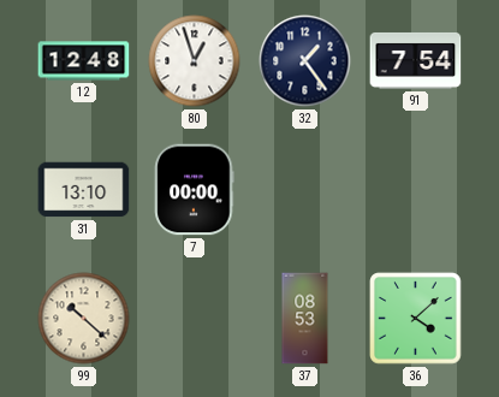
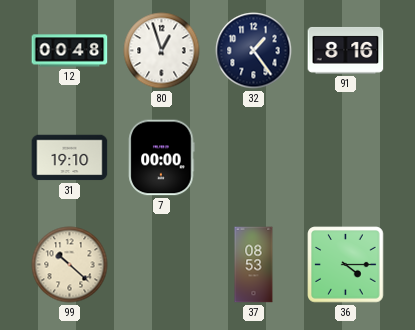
12: 12:48 -> 00:48 (70, 51)
91: 7:54 -> 8:16 (346, 50)
31: 13:10 -> 19:10 (70, 158)
36: 4:08 -> 4:15 (346, 265)
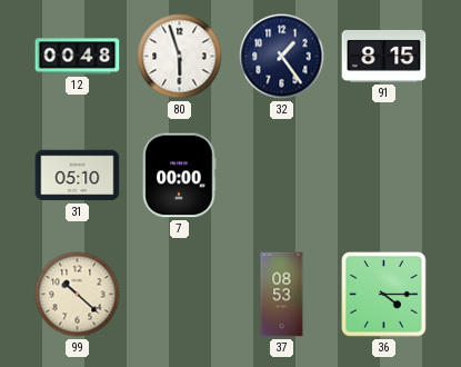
80: 12:57 -> 5:57 (180, 57)
91: 8:16 -> 8:15 (384, 56)
31: 19:10 -> 05:10 (78, 176)
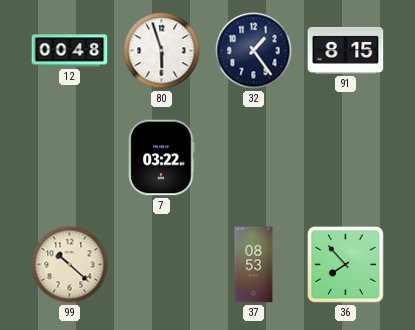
31: 05:10 -> none (78, 176)
7: 00:00 -> 03:22 (162, 158)
36: 4:15 -> 7:53 (346, 265)
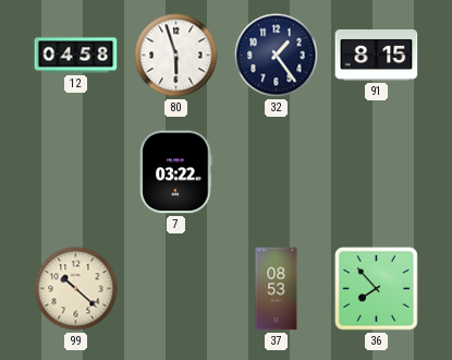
12: 00:48 -> 04:58 (76, 56)
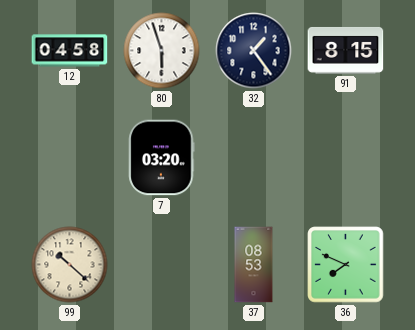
7: 03:22 -> 03:20 (162, 158)
36: 7:53 -> 7:49 (346, 265)
